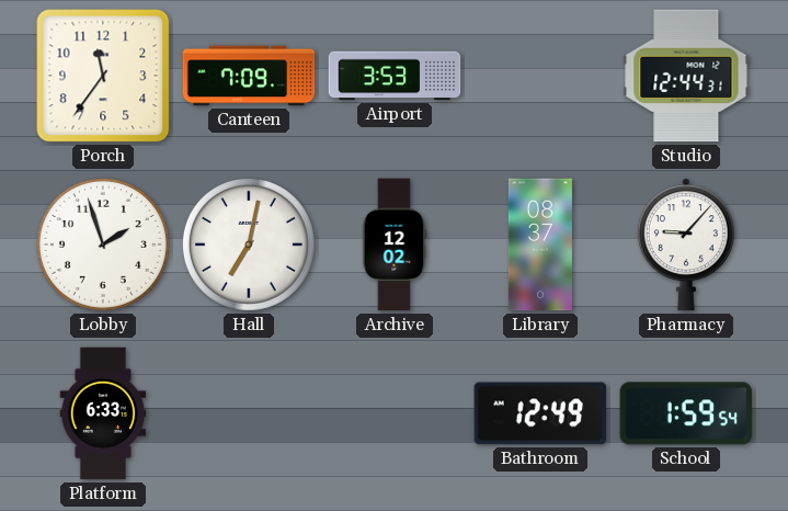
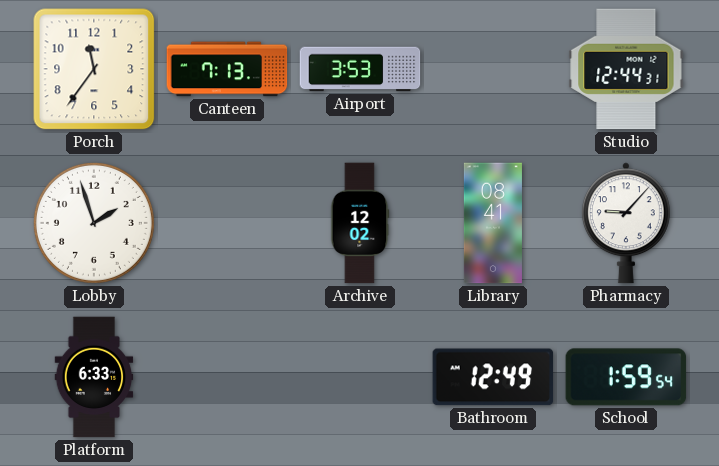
Canteen: 7:09 -> 7:13 (227, 69)
Hall: 7:02 -> none (249, 245)
Library: 08:37 -> 08:41 (493, 223)
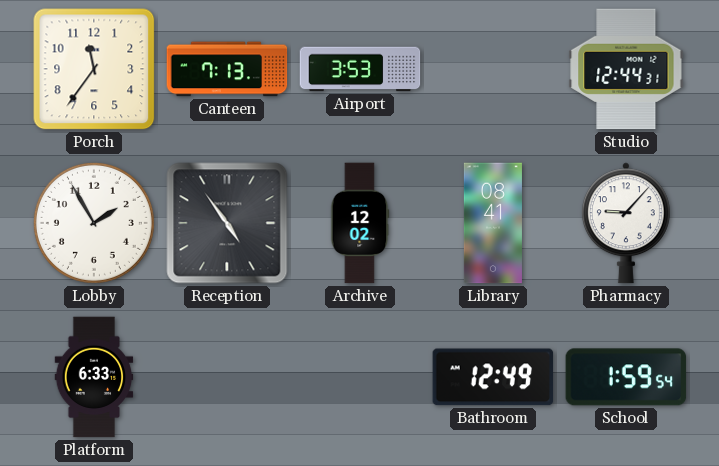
Lobby: 1:57 -> 1:55 (94, 223)
Reception: none -> 4:54 (227, 223)
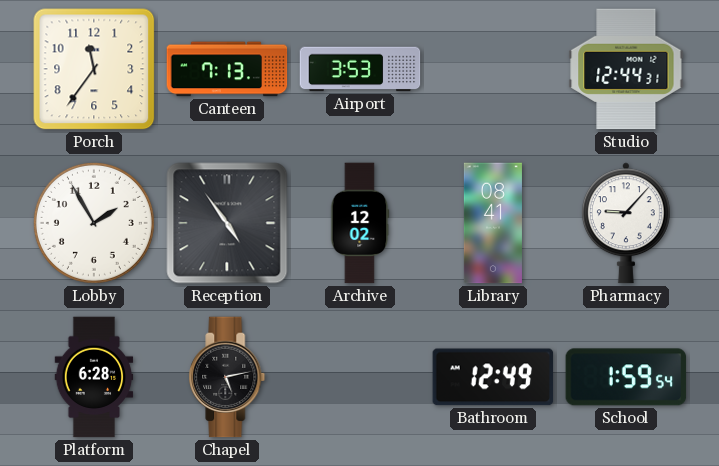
Platform: 6:33 -> 6:28 (94, 377)
Chapel: none -> 5:13 (227, 377)
